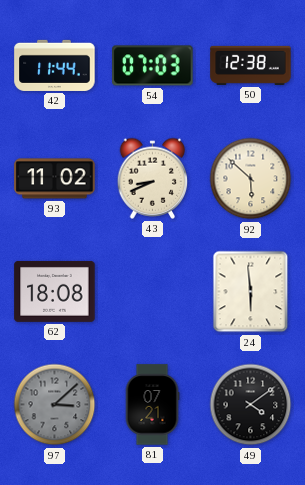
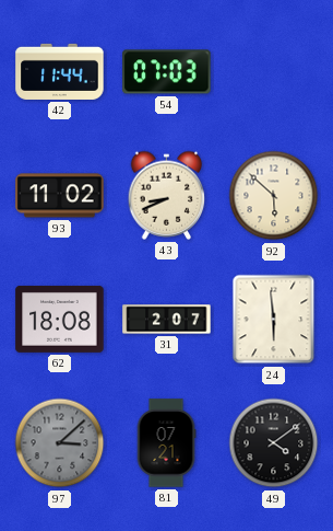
50: 12:38 -> none (251, 65)
31: none -> 2:07 (167, 320)
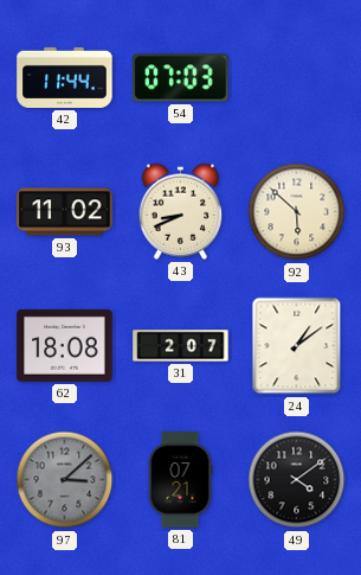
24: 5:59 -> 1:09 (297, 346)
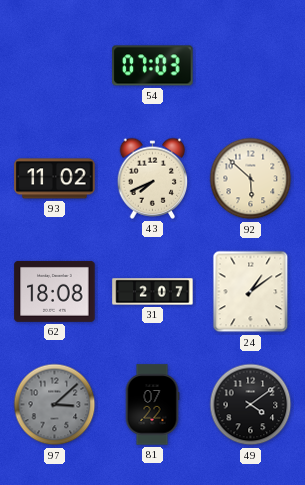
42: 11:44 -> none (65, 77)
43: 8:41 -> 7:41 (153, 178)
81: 07:21 -> 07:22 (152, 405)
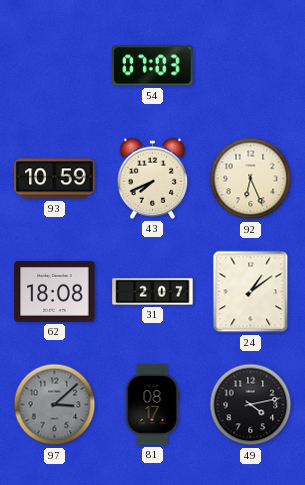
93: 11:02 -> 10:59 (55, 179)
92: 5:52 -> 6:26 (251, 179)
81: 07:22 -> 08:17 (152, 405)
49: 4:09 -> 4:13 (251, 405)
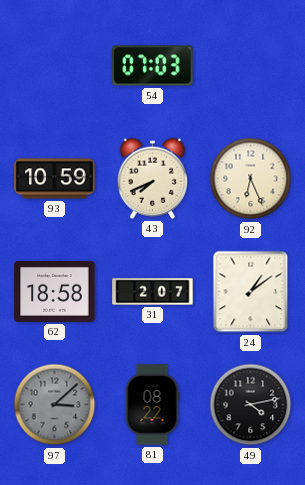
62: 18:08 -> 18:58 (55, 291)
81: 08:17 -> 08:22 (152, 405)
